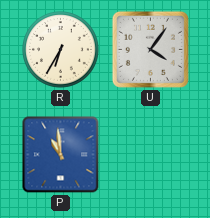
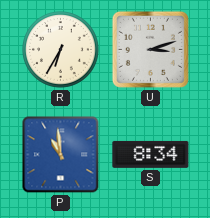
U: 4:06 -> 3:12 (150, 49)
S: none -> 8:34 (151, 154)
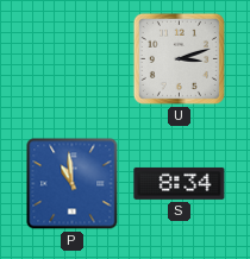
R: 6:35 -> none (61, 50)
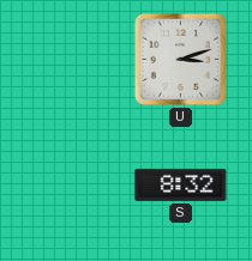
P: 10:59 -> none (73, 184)
S: 8:34 -> 8:32 (181, 184)
